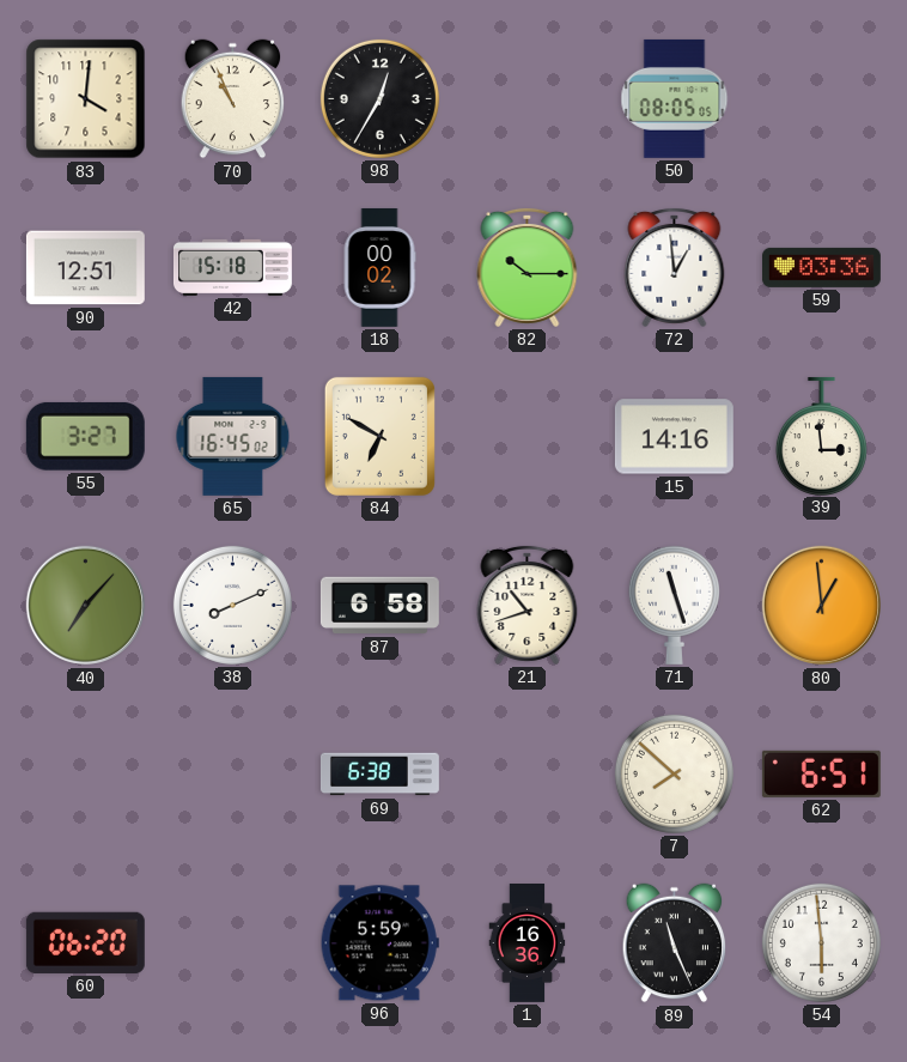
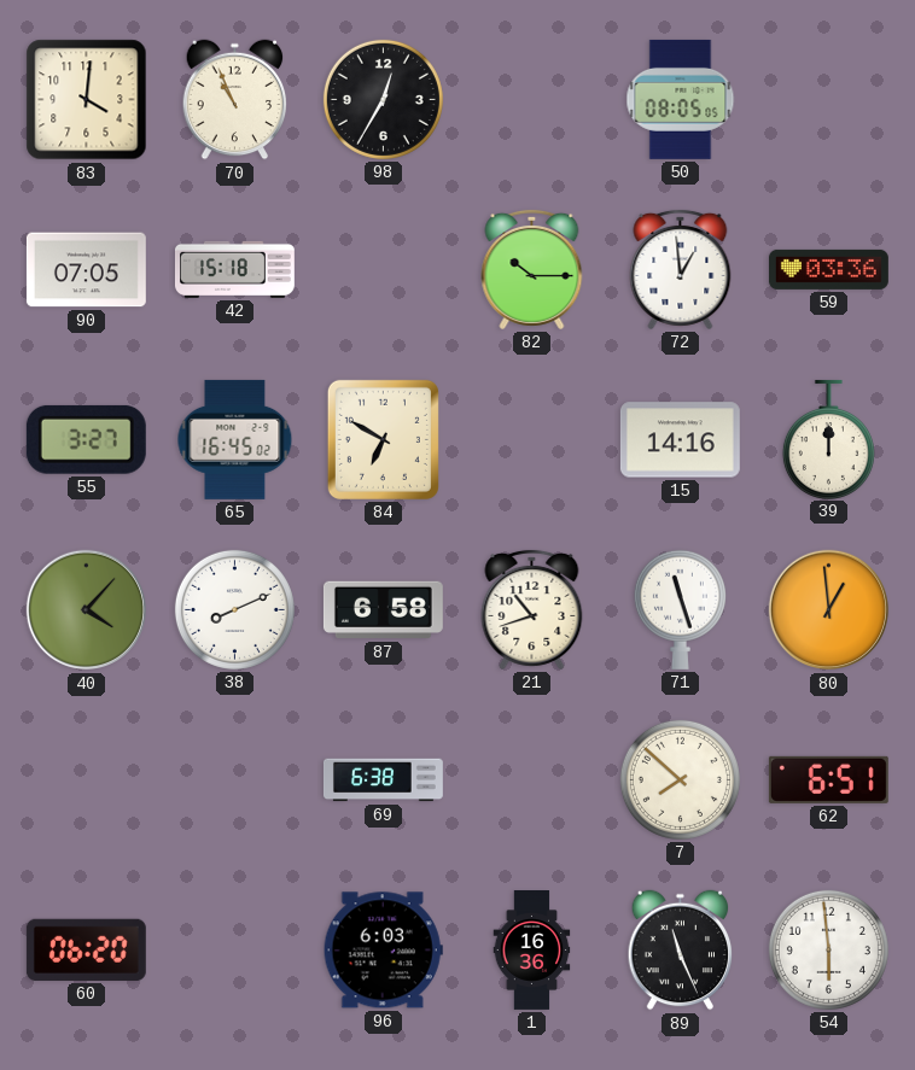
90: 12:51 -> 07:05 (86, 270)
18: 00:02 -> none (379, 267)
39: 2:59 -> 12:00 (828, 439)
40: 7:07 -> 4:07 (87, 610)
96: 5:59 -> 6:03 (383, 951)
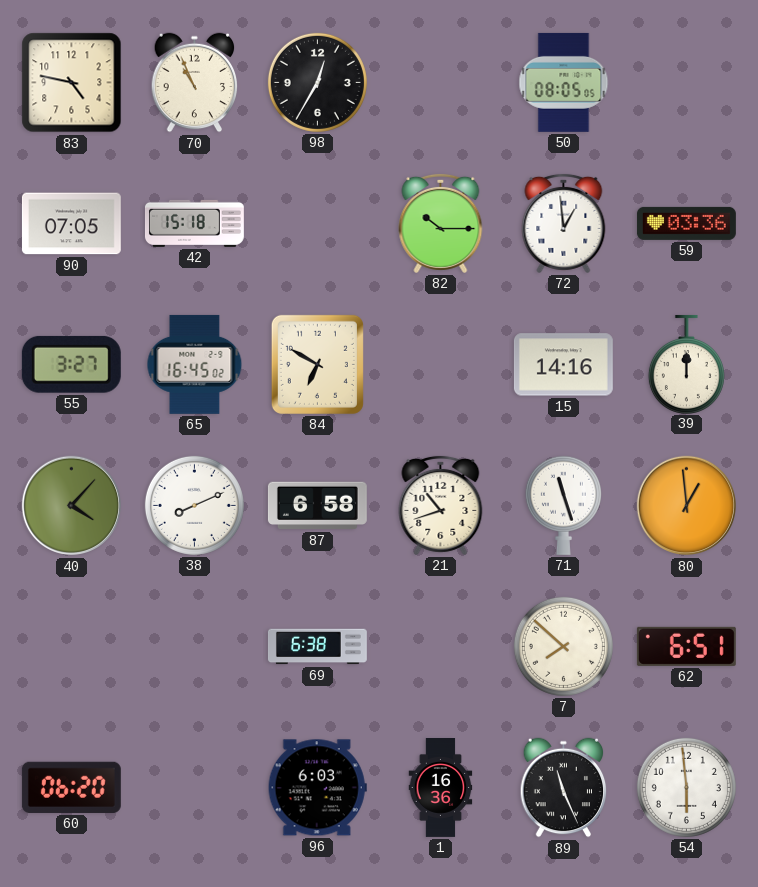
83: 4:01 -> 4:47 (72, 83)
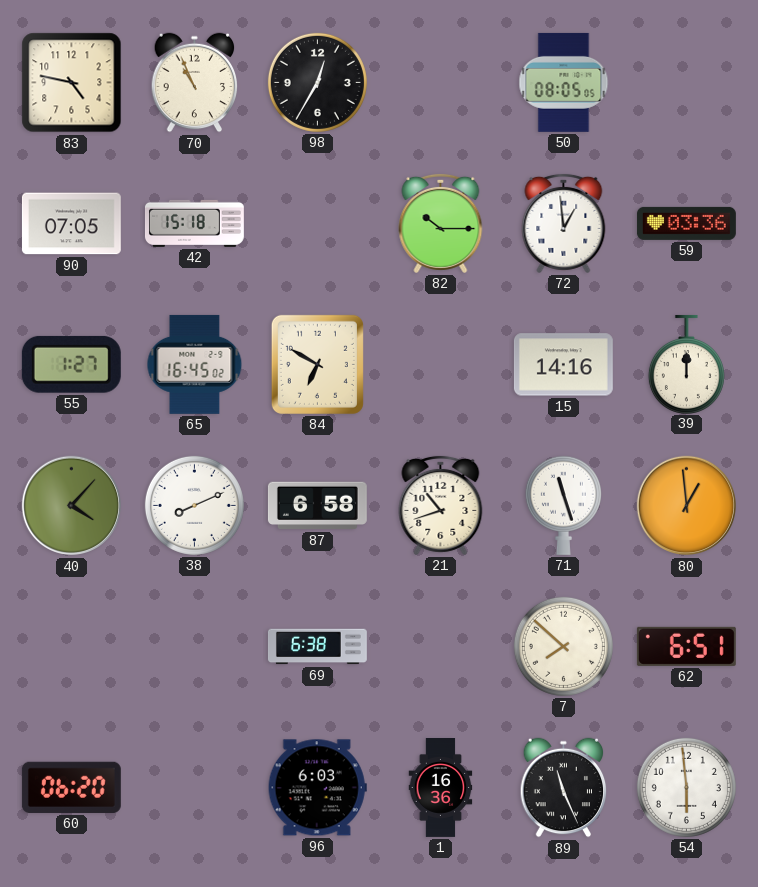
55: 3:27 -> 1:27 (71, 364)
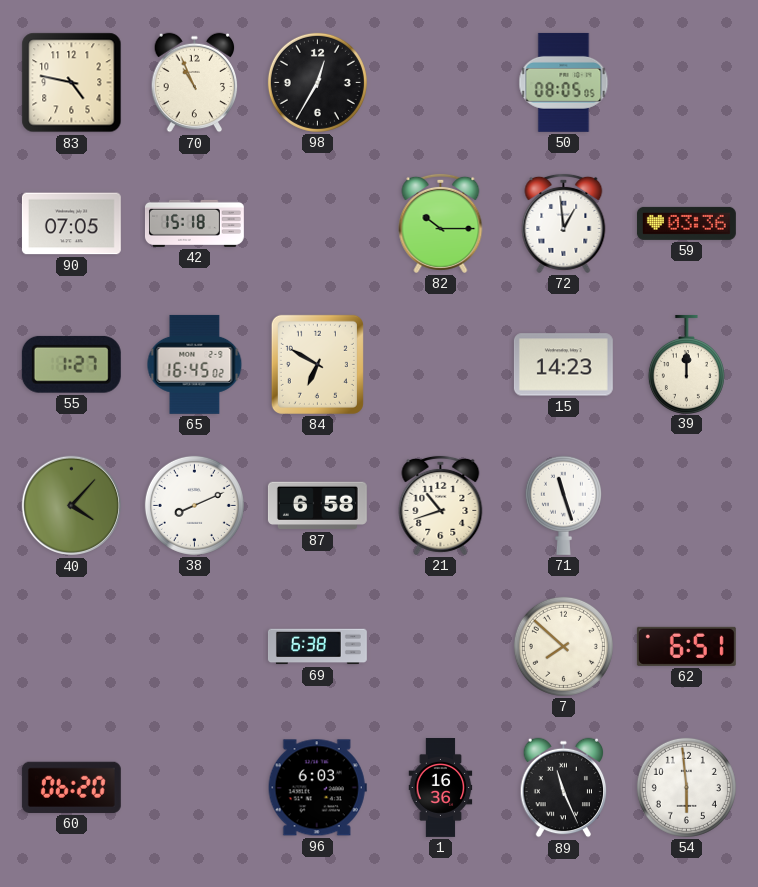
15: 14:16 -> 14:23 (563, 365)
80: 12:59 -> none (687, 506)
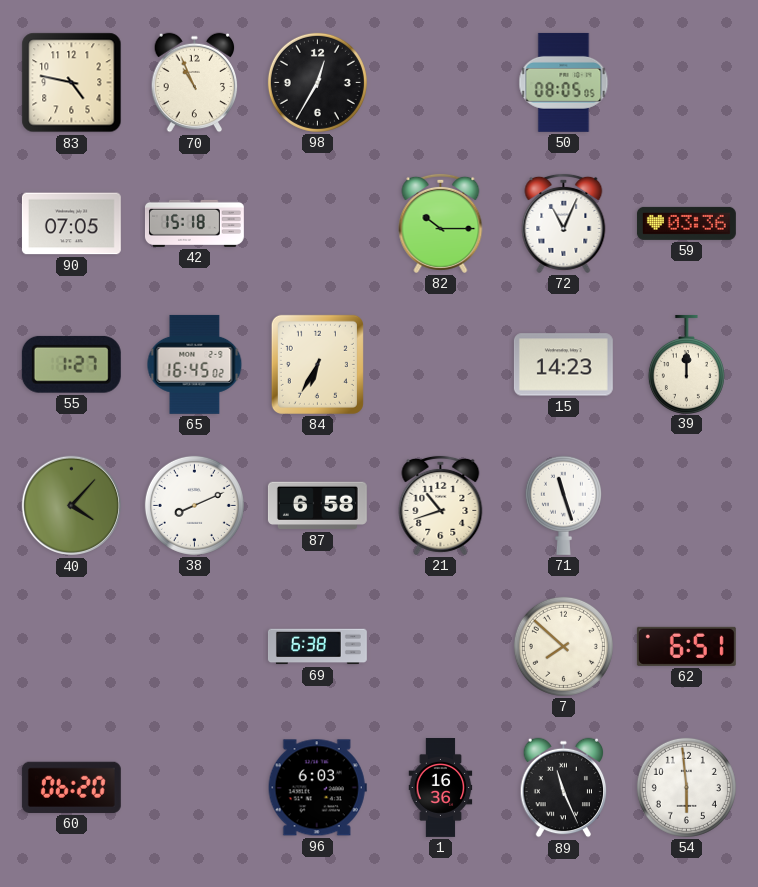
72: 12:59 -> 11:04 (564, 223)
84: 6:50 -> 6:35 (317, 364)
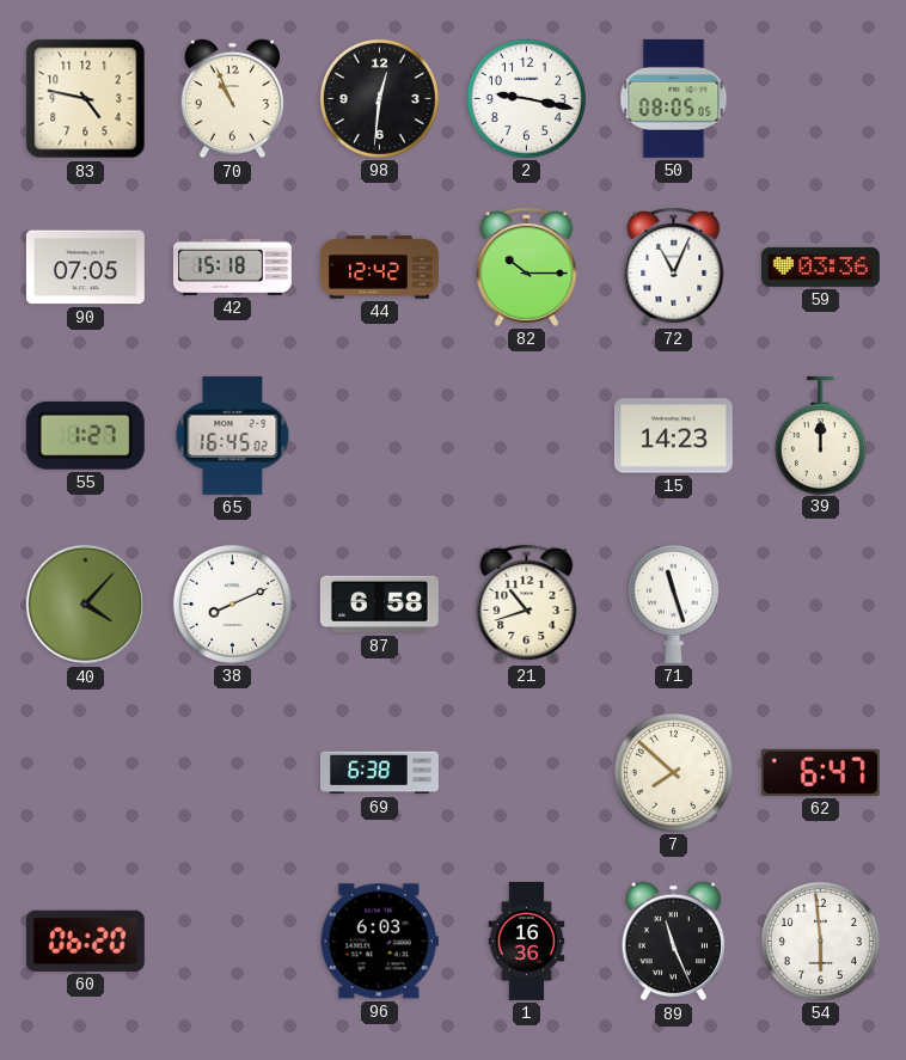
98: 12:35 -> 12:31 (379, 98)
2: none -> 9:17 (526, 98)
44: none -> 12:42 (380, 268)
84: 6:35 -> none (317, 364)
62: 6:51 -> 6:47 (820, 772)
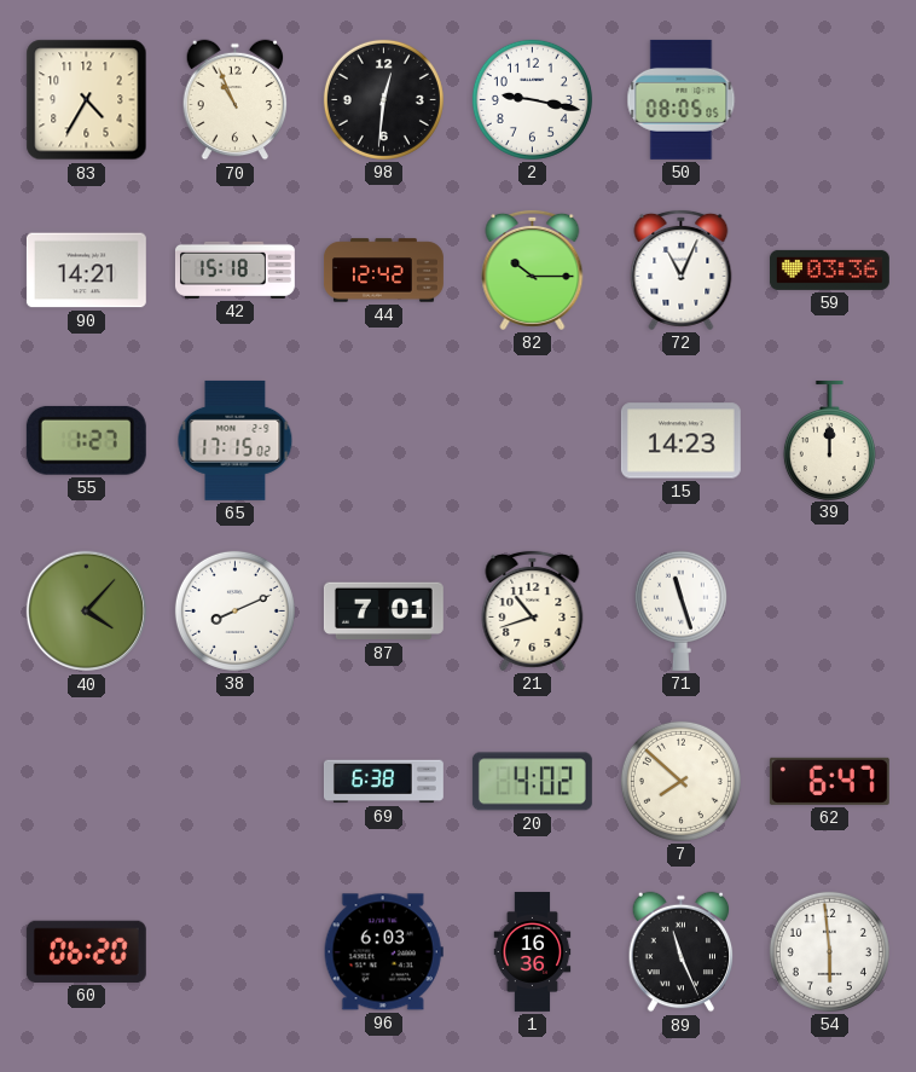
83: 4:47 -> 4:35 (87, 100)
90: 07:05 -> 14:21 (86, 271)
65: 16:45 -> 17:15 (236, 440)
87: 6:58 -> 7:01 (383, 612)
20: none -> 4:02 (532, 782)
